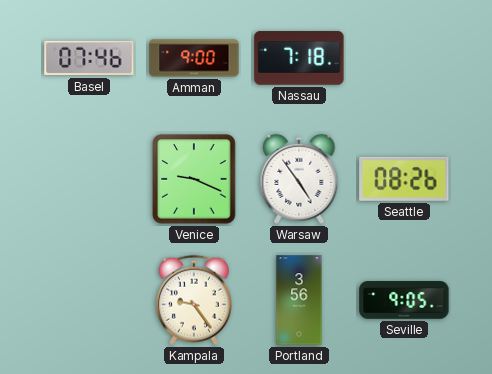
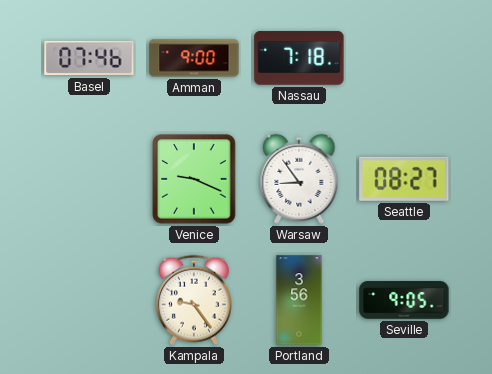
Warsaw: 4:54 -> 8:54 (299, 179)
Seattle: 08:26 -> 08:27 (404, 179)
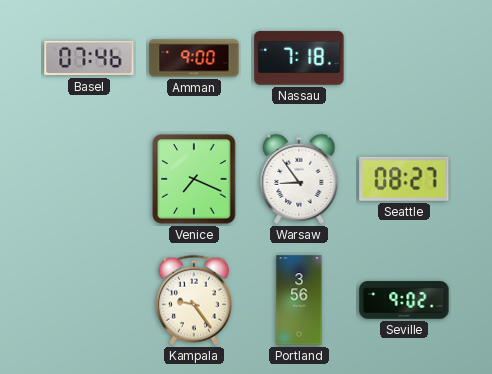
Venice: 9:19 -> 7:19 (194, 179)
Seville: 9:05 -> 9:02 (404, 300)
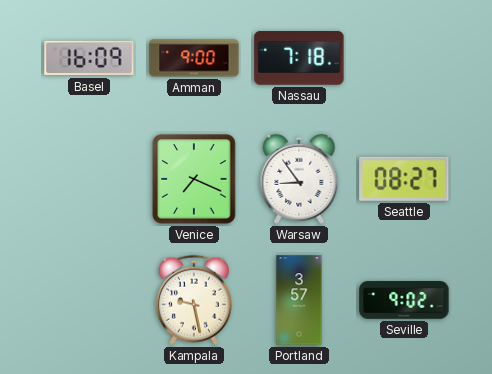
Basel: 07:46 -> 16:09 (89, 58)
Kampala: 9:24 -> 9:28 (194, 300)
Portland: 3:56 -> 3:57 (299, 300)
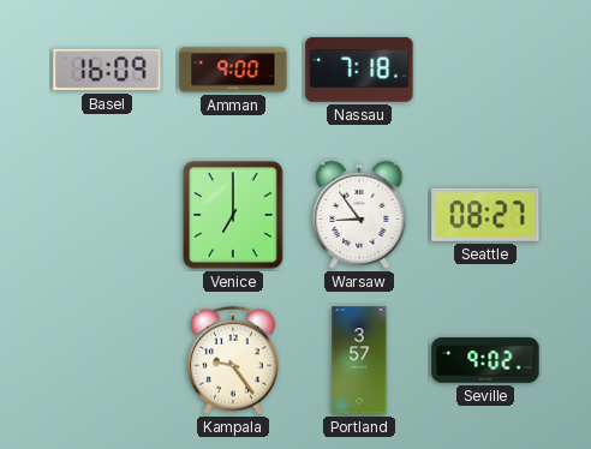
Venice: 7:19 -> 7:00 (233, 215)
Kampala: 9:28 -> 9:24 (233, 360)
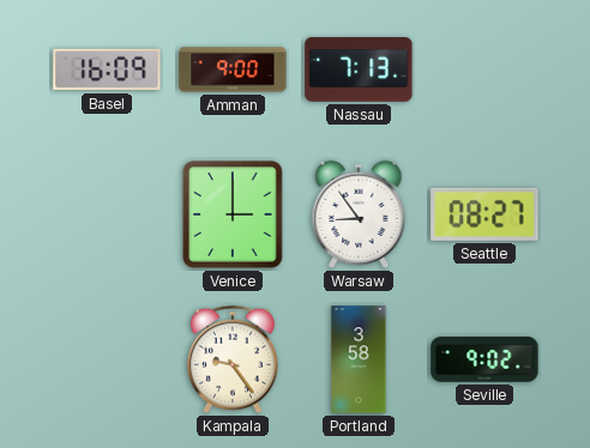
Nassau: 7:18 -> 7:13 (359, 69)
Venice: 7:00 -> 3:00 (233, 214)
Portland: 3:57 -> 3:58 (359, 359)
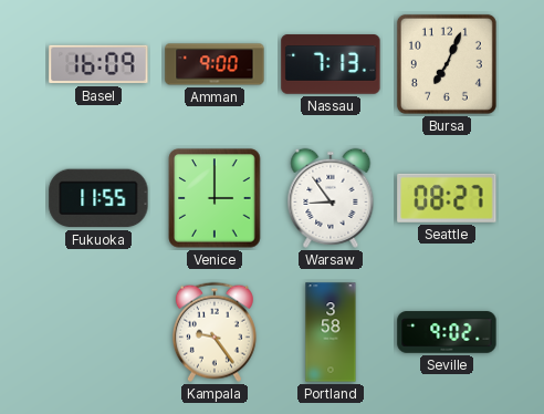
Bursa: none -> 7:04 (447, 64)
Fukuoka: none -> 11:55 (98, 198)
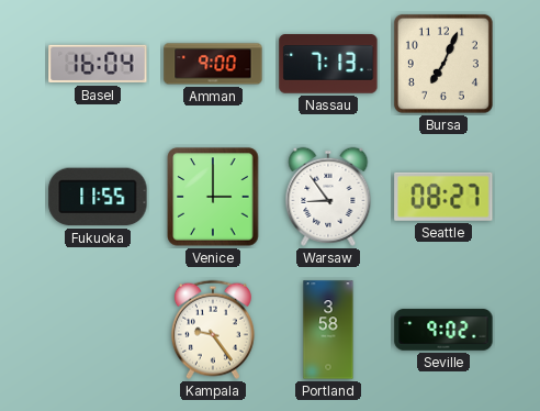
Basel: 16:09 -> 16:04 (98, 64)
